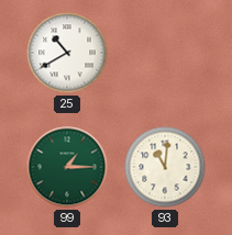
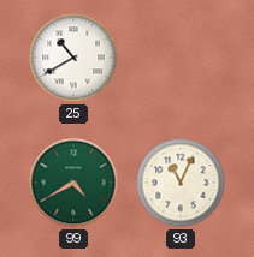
99: 1:15 -> 4:40 (73, 183)
93: 11:01 -> 11:04 (181, 183)
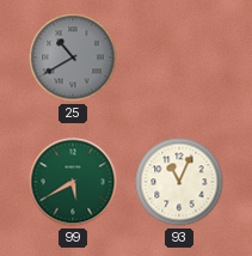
25 dial: white -> grey (73, 57)
99: 4:40 -> 5:40 (73, 182)
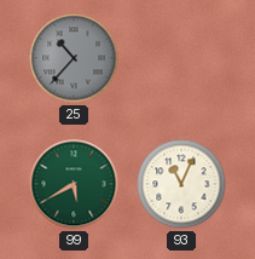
25: 10:40 -> 10:37 (74, 58)
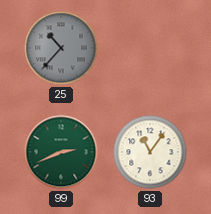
99: 5:40 -> 2:41 (61, 152)
93: 11:04 -> 11:06 (150, 152)
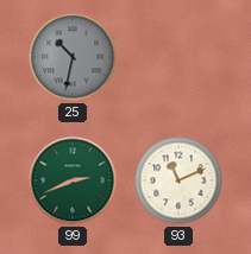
25: 10:37 -> 10:32 (73, 57)
93: 11:06 -> 11:11 (178, 180)
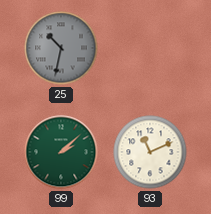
99: 2:41 -> 2:08 (61, 152)
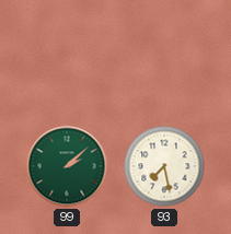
25: 10:32 -> none (61, 48)
93: 11:11 -> 7:28 (164, 166)
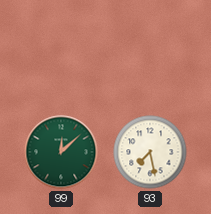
99: 2:08 -> 12:08 (61, 152)
